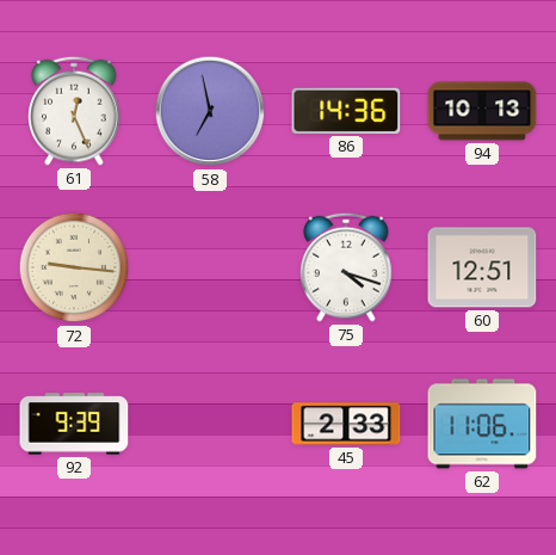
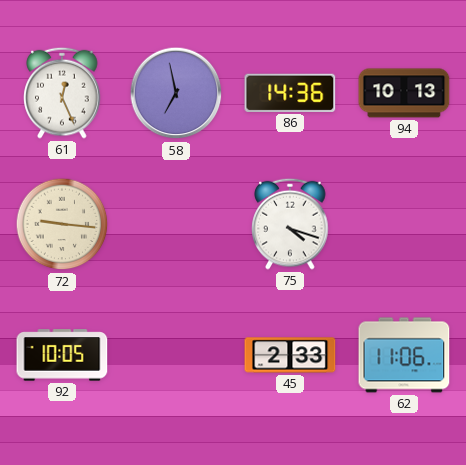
60: 12:51 -> none (482, 267)
92: 9:39 -> 10:05 (62, 355)
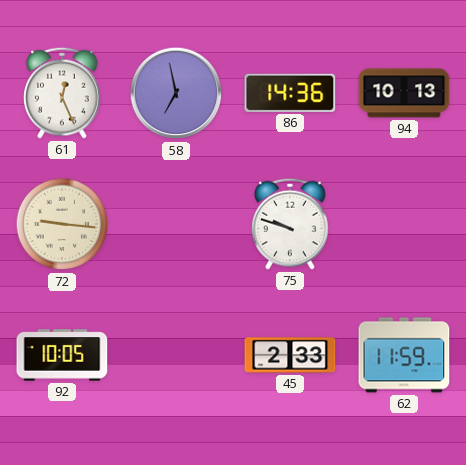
75: 4:18 -> 9:48 (290, 224)
62: 11:06 -> 11:59 (404, 355)
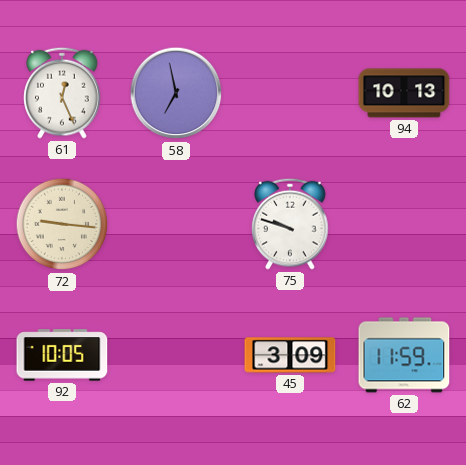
86: 14:36 -> none (290, 93)
45: 2:33 -> 3:09 (290, 355)
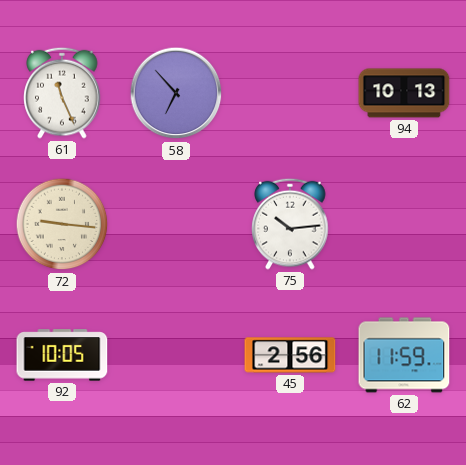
61: 12:26 -> 11:26 (62, 93)
58: 6:58 -> 6:53 (176, 93)
75: 9:48 -> 10:14 (290, 224)
45: 3:09 -> 2:56 (290, 355)
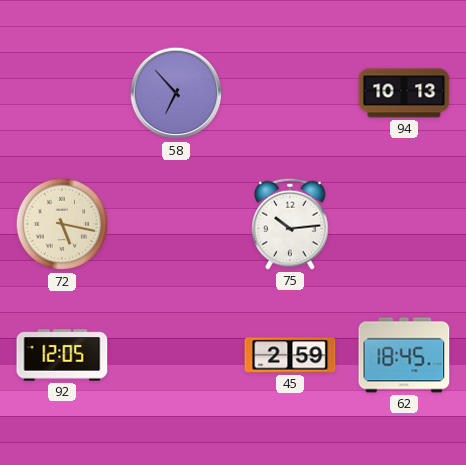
61: 11:26 -> none (62, 93)
72: 9:16 -> 5:17 (62, 224)
92: 10:05 -> 12:05 (62, 355)
45: 2:56 -> 2:59 (290, 355)
62: 11:59 -> 18:45 (404, 355)
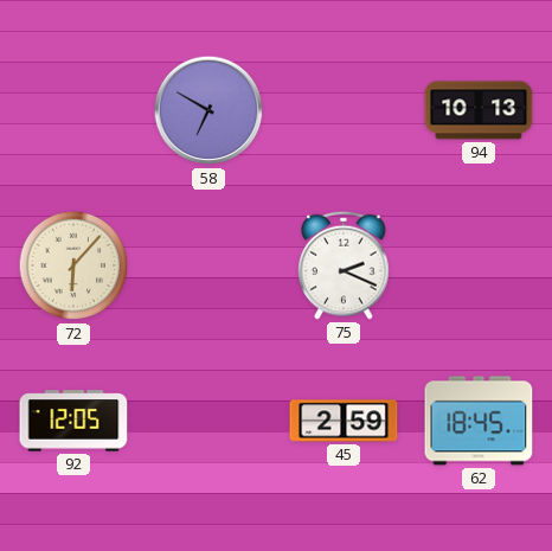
58: 6:53 -> 6:50 (208, 110)
72: 5:17 -> 6:07 (73, 265)
75: 10:14 -> 2:19 (344, 265)
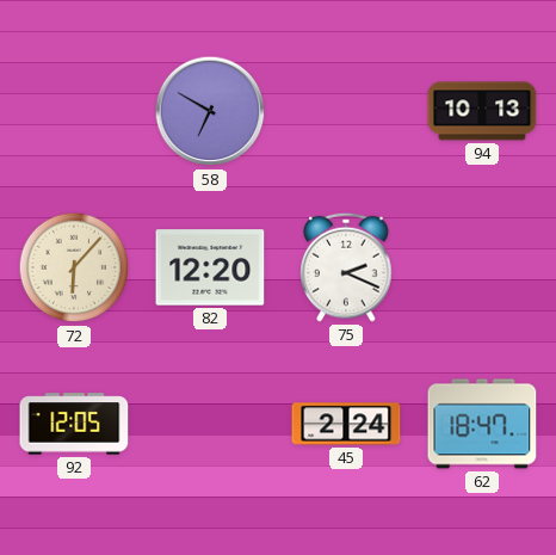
82: none -> 12:20 (210, 267)
45: 2:59 -> 2:24 (346, 424)
62: 18:45 -> 18:47 (482, 424)
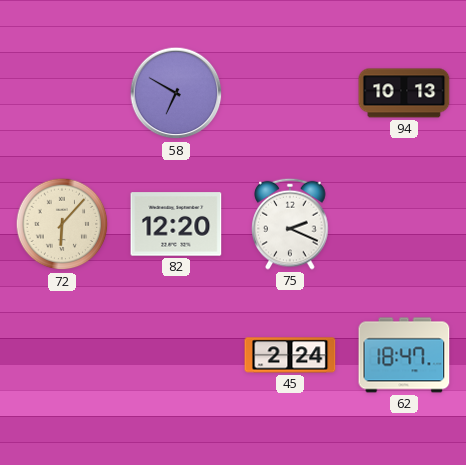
92: 12:05 -> none (74, 424)
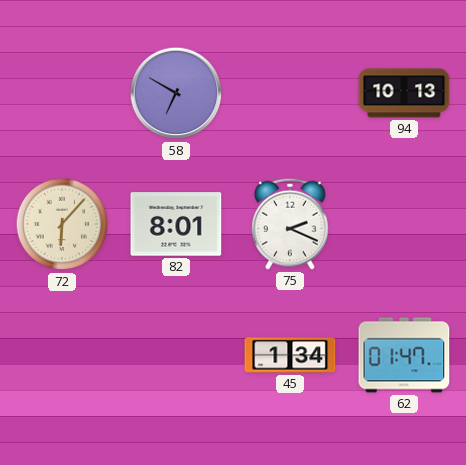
82: 12:20 -> 8:01 (176, 224)
45: 2:24 -> 1:34 (290, 355)
62: 18:47 -> 01:47 (404, 355)
